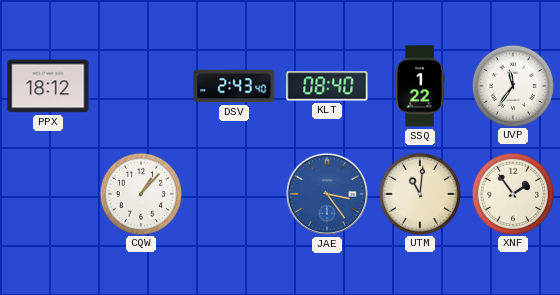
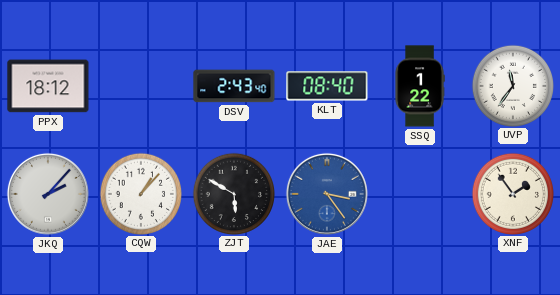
JKQ: none -> 2:07 (48, 194)
ZJT: none -> 5:50 (233, 193)
UTM: 11:01 -> none (419, 193)
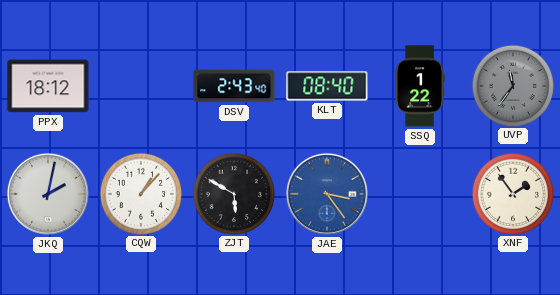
UVP dial: white -> grey (512, 85)
JKQ: 2:07 -> 2:02 (48, 194)
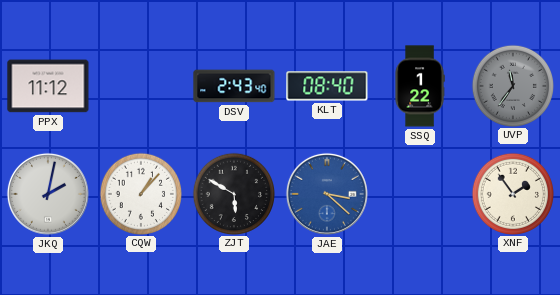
PPX: 18:12 -> 11:12 (48, 86)
JAE: 3:24 -> 3:22 (327, 194)
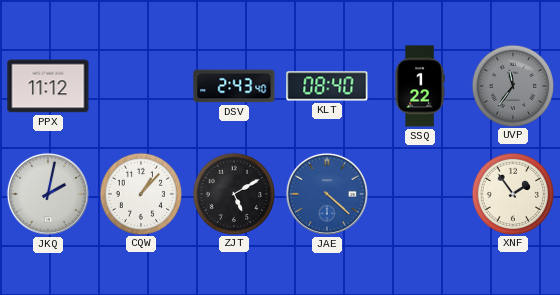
ZJT: 5:50 -> 5:10 (233, 193)
JAE: 3:22 -> 4:22 (327, 194)
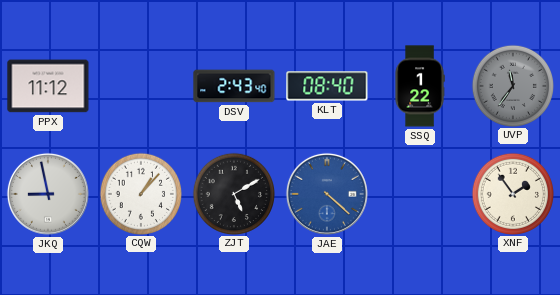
JKQ: 2:02 -> 8:58 (48, 194)
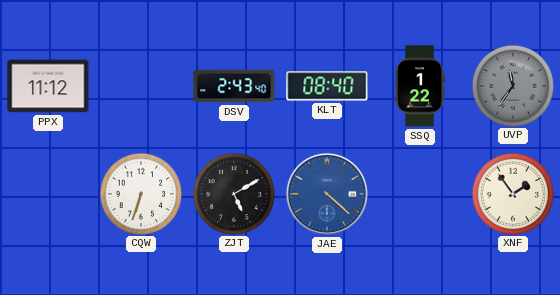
JKQ: 8:58 -> none (48, 194)
CQW: 1:07 -> 6:33 (140, 193)
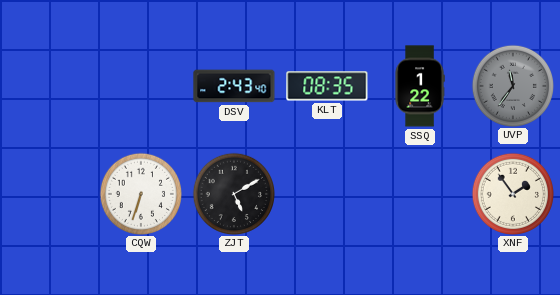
PPX: 11:12 -> none (48, 86)
KLT: 08:40 -> 08:35 (327, 86)
JAE: 4:22 -> none (327, 194)
